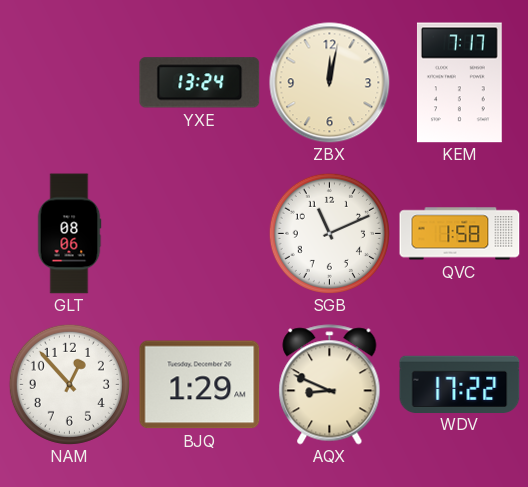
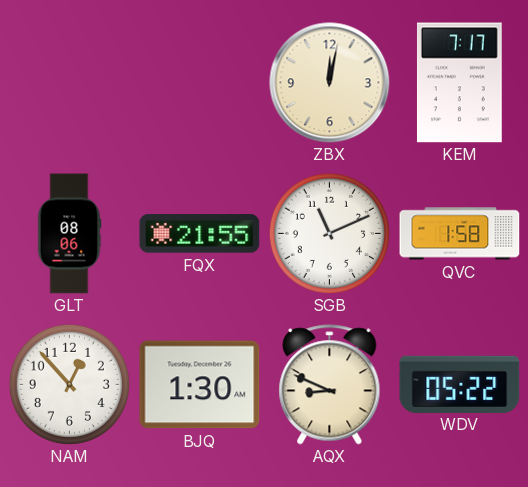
YXE: 13:24 -> none (200, 83)
FQX: none -> 21:55 (200, 234)
BJQ: 1:29 -> 1:30 (200, 385)
WDV: 17:22 -> 05:22 (460, 384)
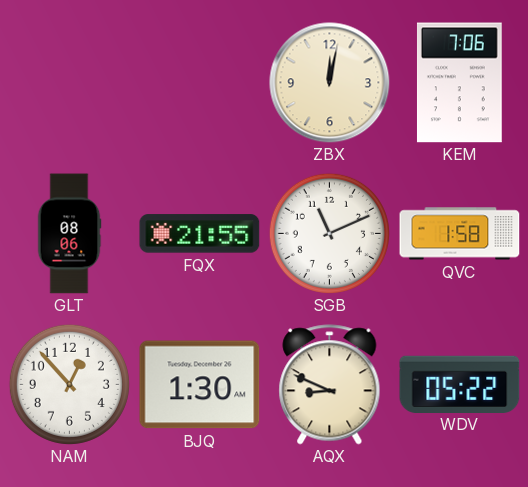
KEM: 7:17 -> 7:06 (459, 83)
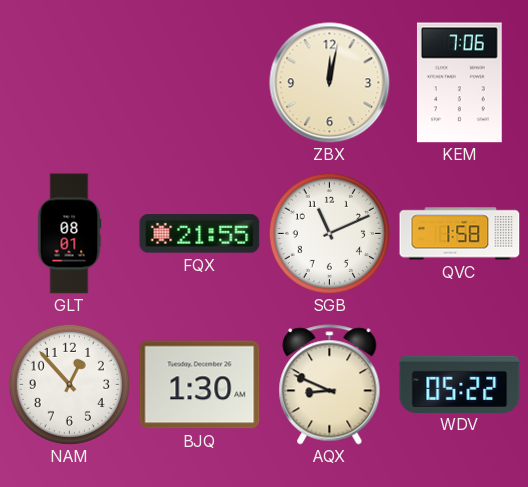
GLT: 08:06 -> 08:01 (69, 234)
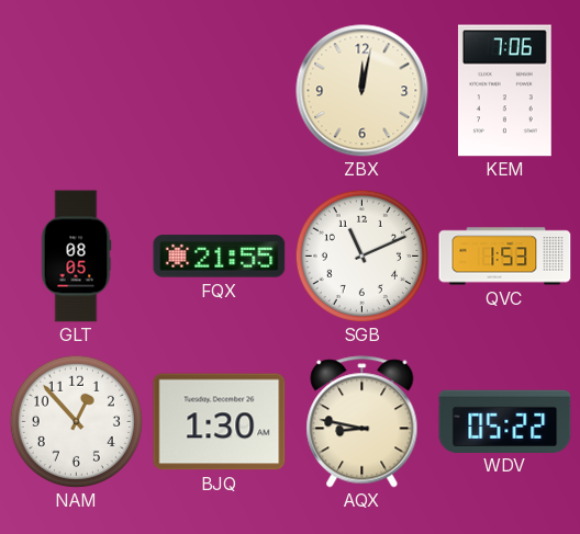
GLT: 08:01 -> 08:05 (76, 257)
QVC: 1:58 -> 1:53 (505, 257)
AQX: 8:49 -> 8:47 (362, 422)
